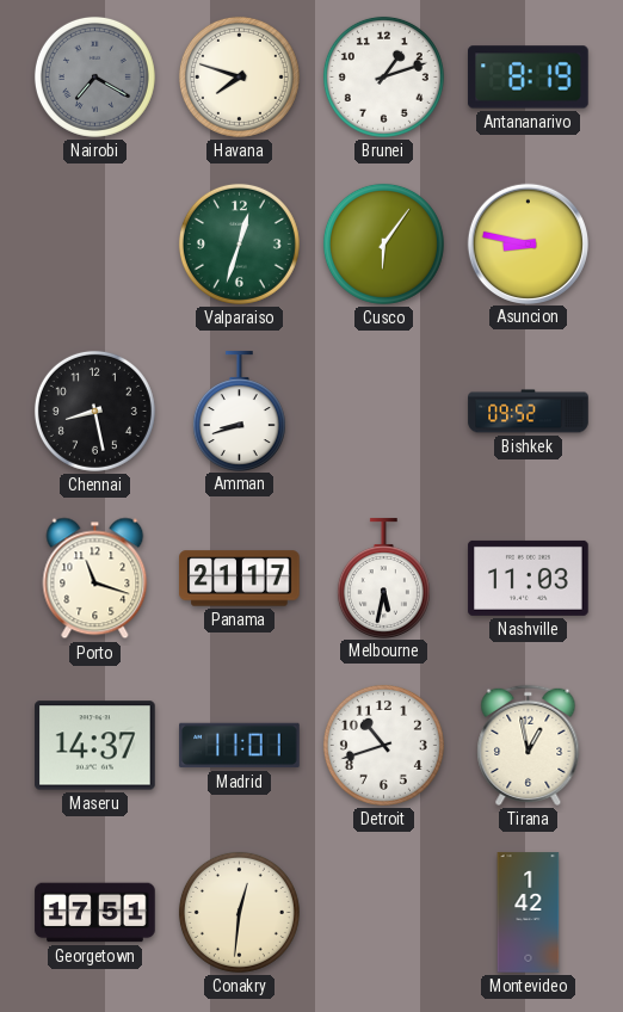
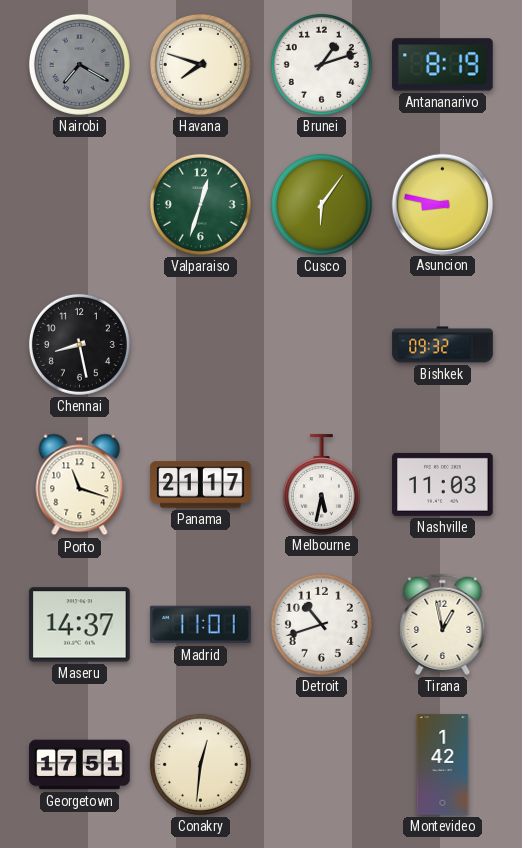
Amman: 8:42 -> none (239, 411)
Bishkek: 09:52 -> 09:32 (443, 345)
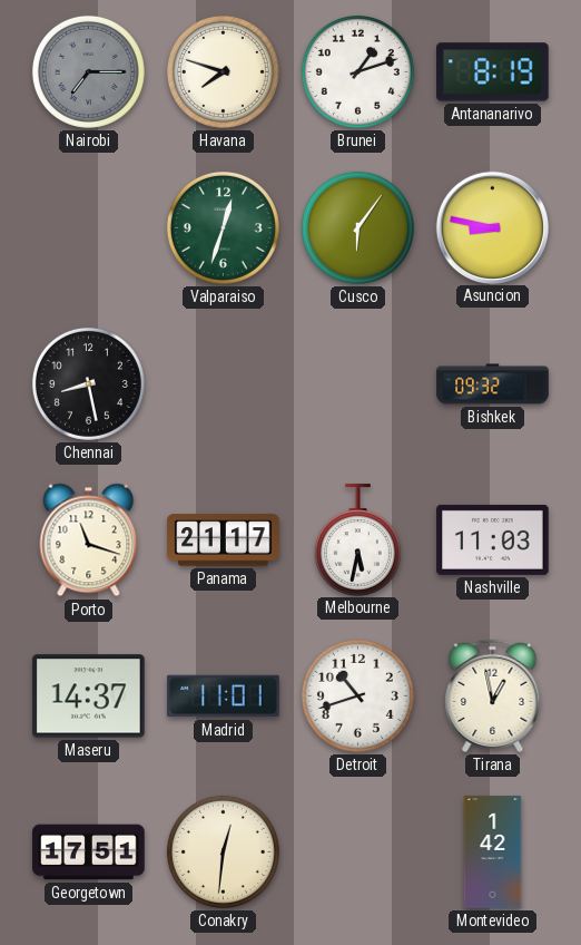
Nairobi: 7:20 -> 7:15 (88, 71)
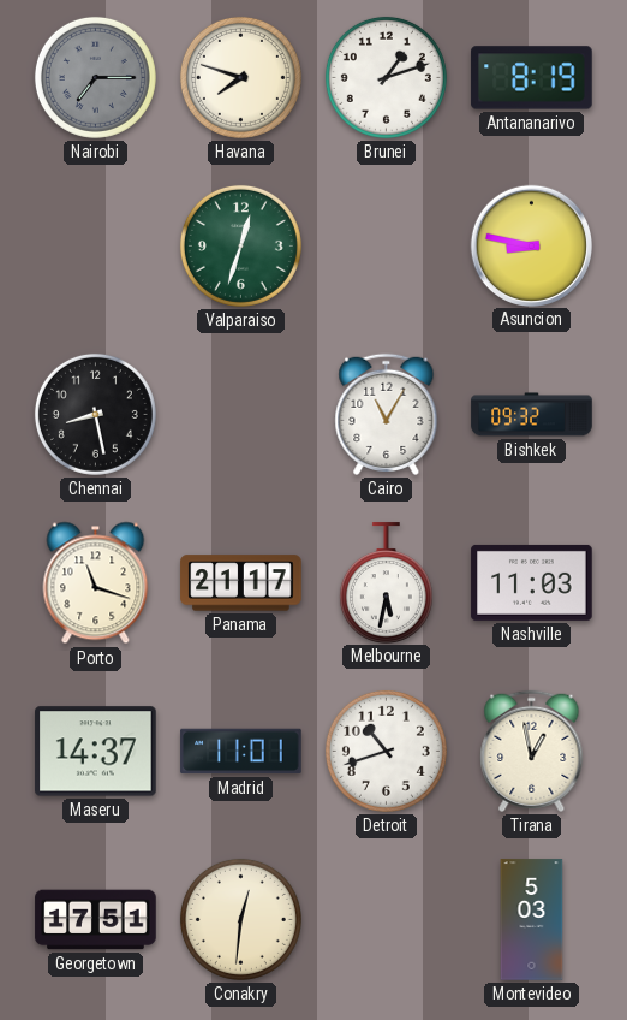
Cusco: 6:06 -> none (357, 227)
Cairo: none -> 11:05 (387, 414)
Montevideo: 1:42 -> 5:03 (532, 920)
